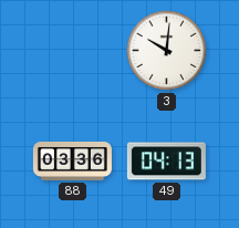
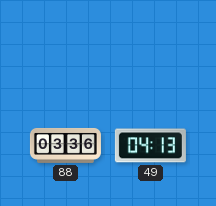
3: 10:01 -> none (167, 51)
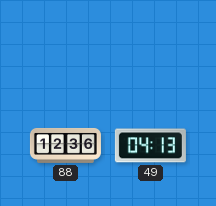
88: 03:36 -> 12:36 (65, 145)
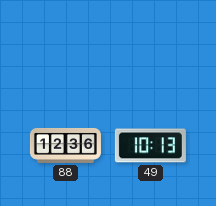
49: 04:13 -> 10:13 (150, 146)
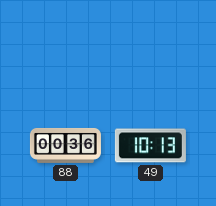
88: 12:36 -> 00:36 (65, 145)
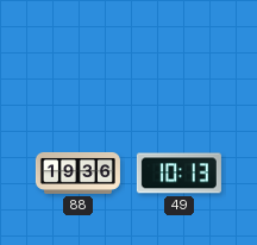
88: 00:36 -> 19:36 (77, 172)
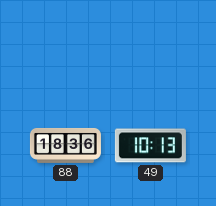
88: 19:36 -> 18:36 (65, 145)
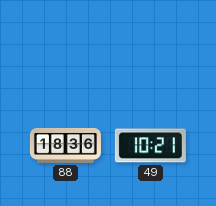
49: 10:13 -> 10:21 (150, 146)
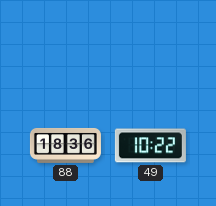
49: 10:21 -> 10:22 (150, 146)
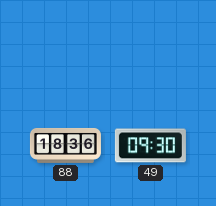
49: 10:22 -> 09:30 (150, 146)
